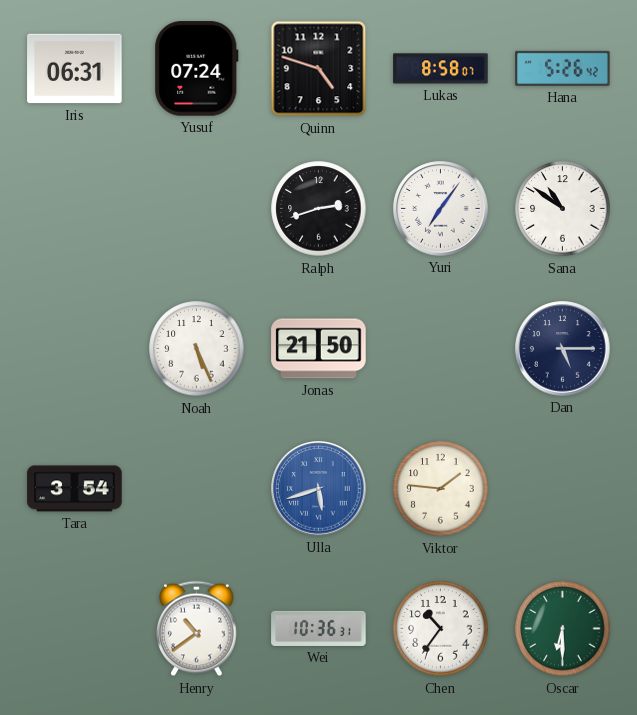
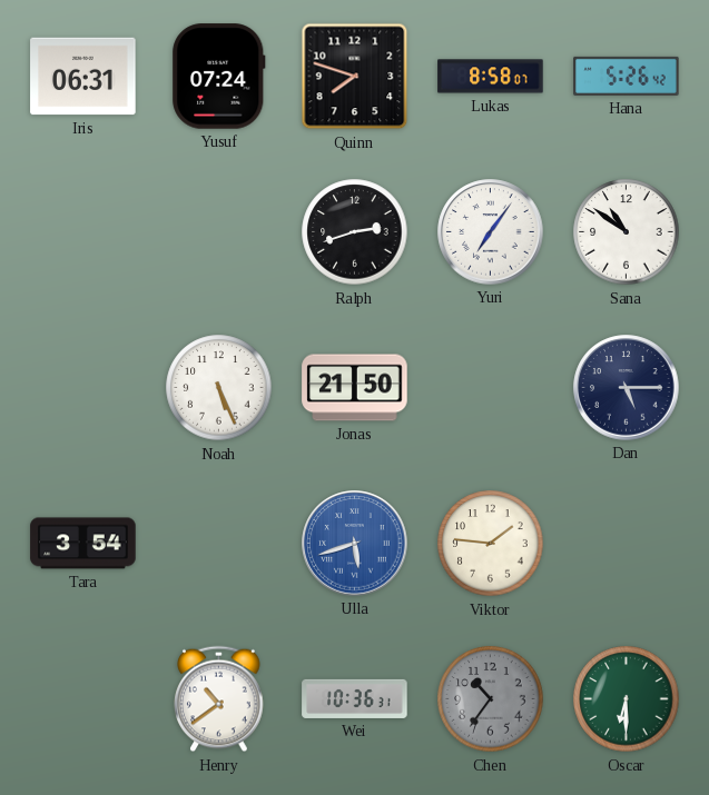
Quinn: 4:48 -> 7:48 (355, 77)
Chen dial: white -> grey (491, 699)
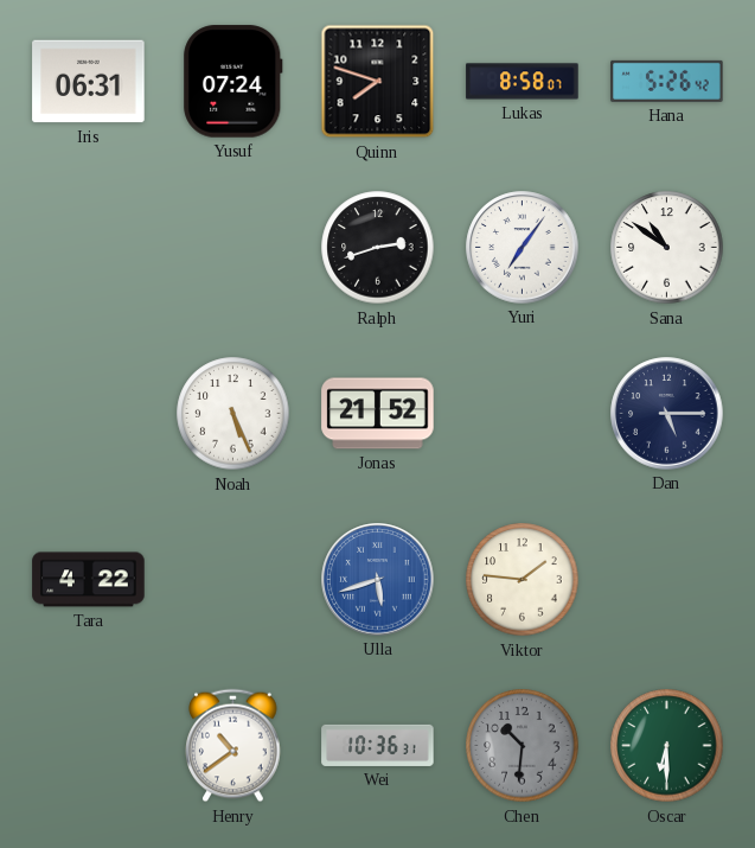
Jonas: 21:50 -> 21:52 (378, 414)
Tara: 3:54 -> 4:22 (89, 580)
Chen: 10:36 -> 10:31 (523, 746)
